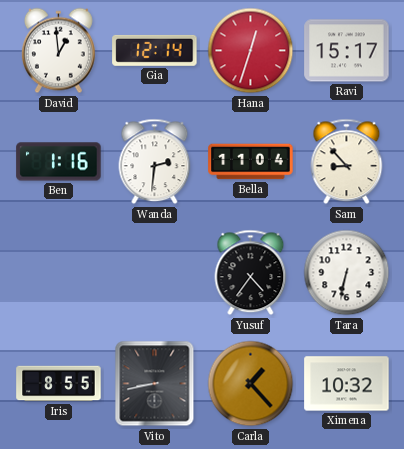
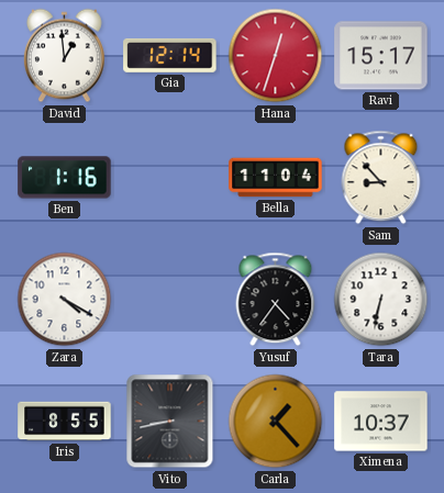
Wanda: 2:31 -> none (155, 162)
Zara: none -> 4:20 (65, 300)
Ximena: 10:32 -> 10:37 (381, 422)
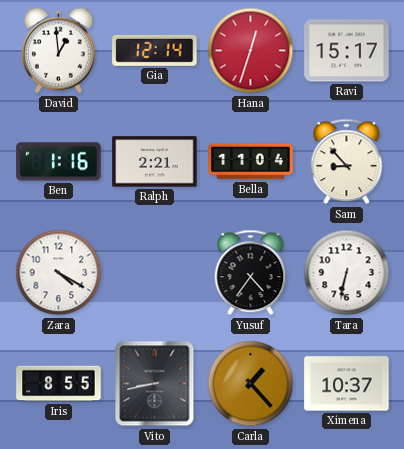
Ralph: none -> 2:21 (155, 162)
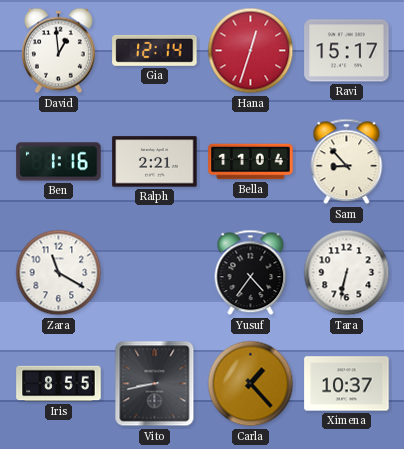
Zara: 4:20 -> 11:20 (59, 273)
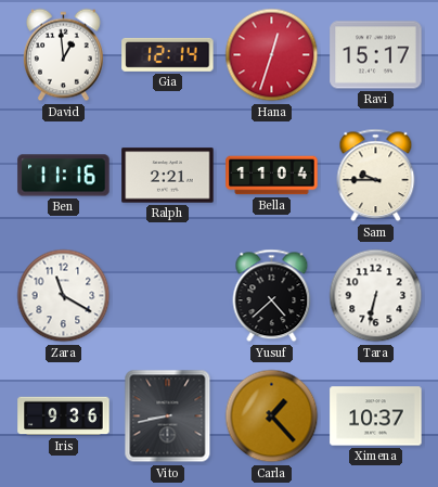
Ben: 1:16 -> 11:16 (64, 176)
Sam: 8:53 -> 9:45 (376, 176)
Yusuf: 4:36 -> 4:38 (272, 296)
Iris: 8:55 -> 9:36 (64, 416)
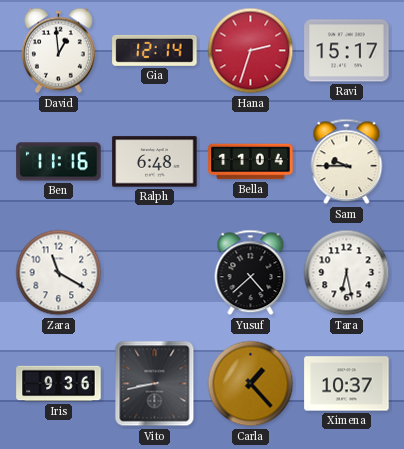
Hana: 12:33 -> 2:33 (251, 51)
Ralph: 2:21 -> 6:48 (155, 162)
Tara: 6:32 -> 6:28 (347, 273)
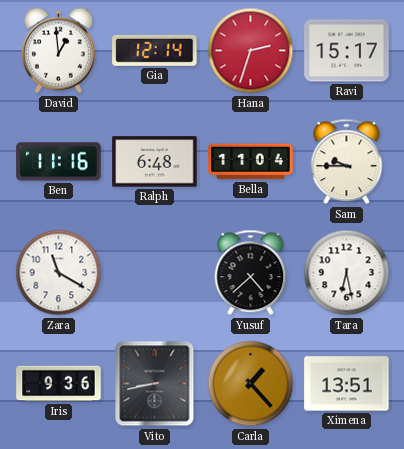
Ximena: 10:37 -> 13:51 (347, 384)
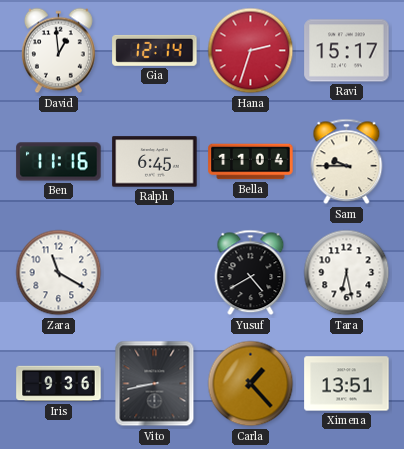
Ralph: 6:48 -> 6:45 (155, 162)
Yusuf: 4:38 -> 4:40 (251, 273)
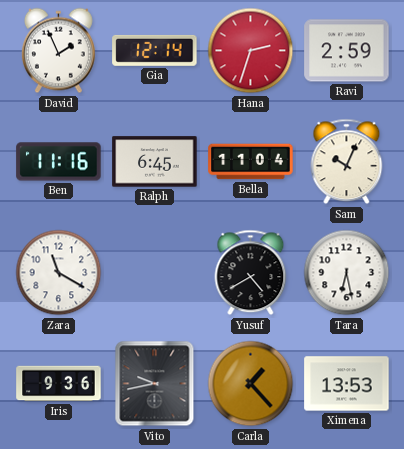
David: 12:59 -> 1:56 (59, 51)
Ravi: 15:17 -> 2:59 (347, 51)
Sam: 9:45 -> 10:04 (347, 162)
Vito: 8:43 -> 9:43 (155, 384)
Ximena: 13:51 -> 13:53 (347, 384)
